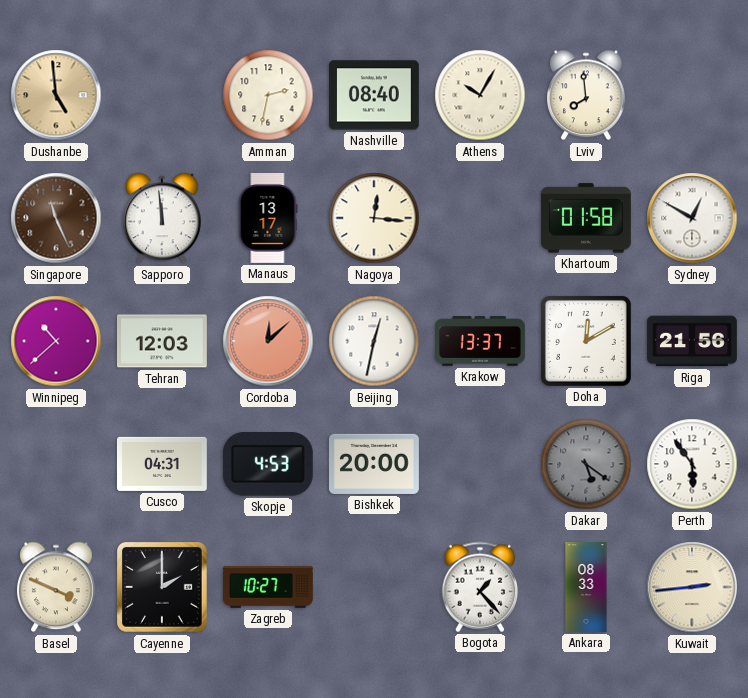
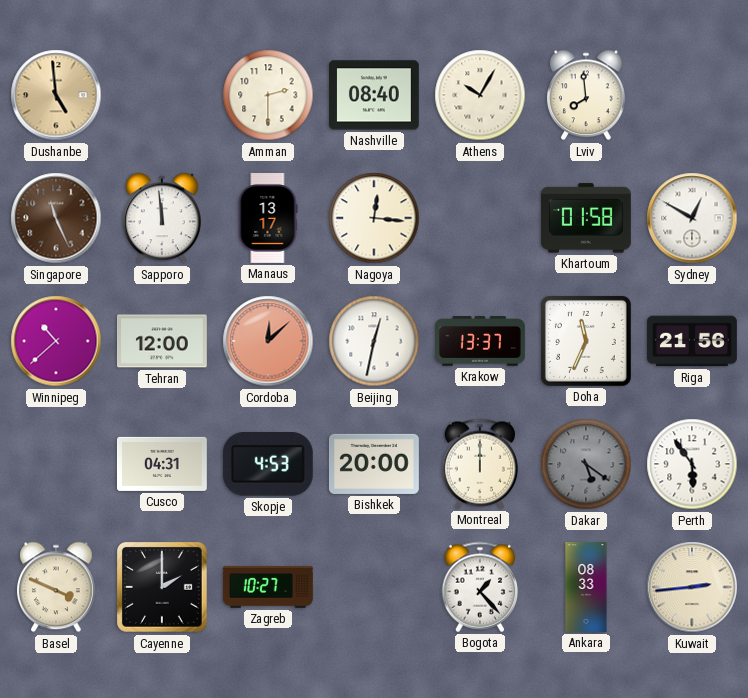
Amman: 2:32 -> 2:30 (268, 95)
Tehran: 12:03 -> 12:00 (162, 341)
Doha: 12:10 -> 11:34 (586, 341)
Montreal: none -> 12:00 (480, 464)
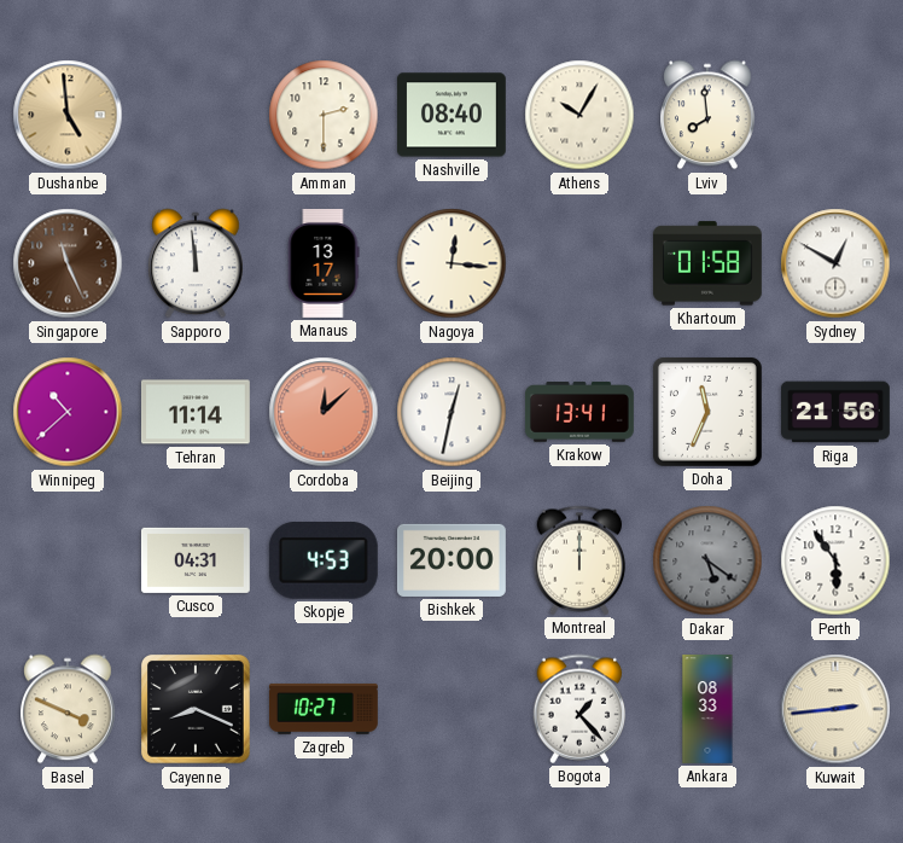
Tehran: 12:00 -> 11:14 (196, 412)
Krakow: 13:37 -> 13:41 (579, 412)
Cayenne: 2:00 -> 8:19 (197, 710)
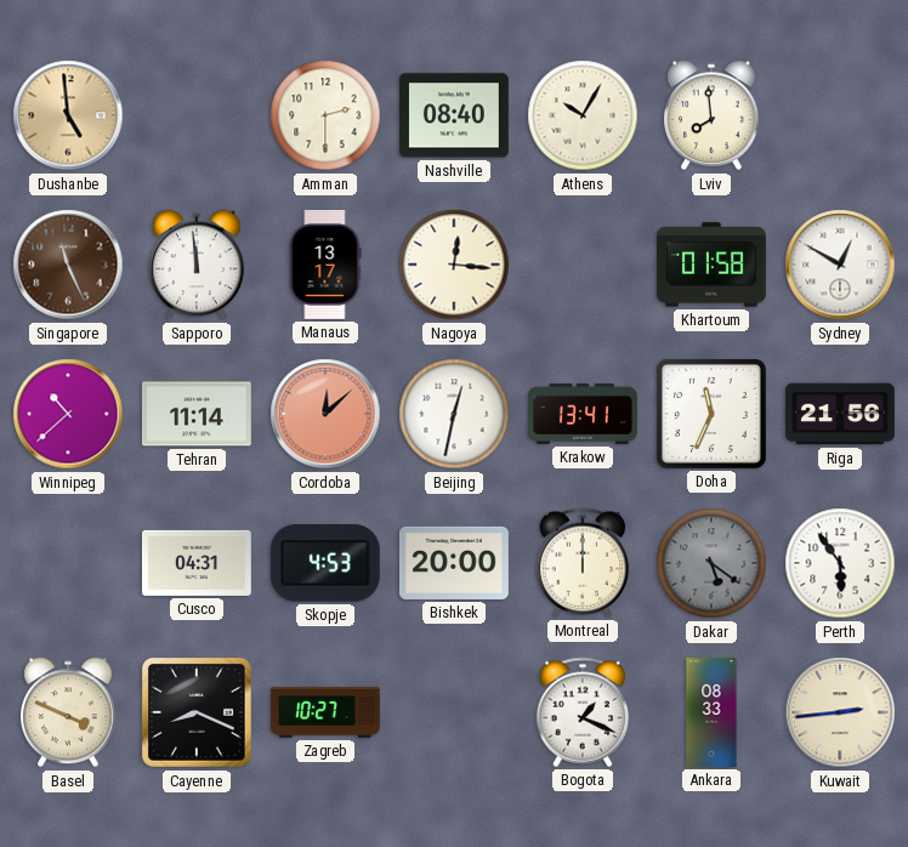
Bogota: 1:23 -> 1:19 (583, 712)
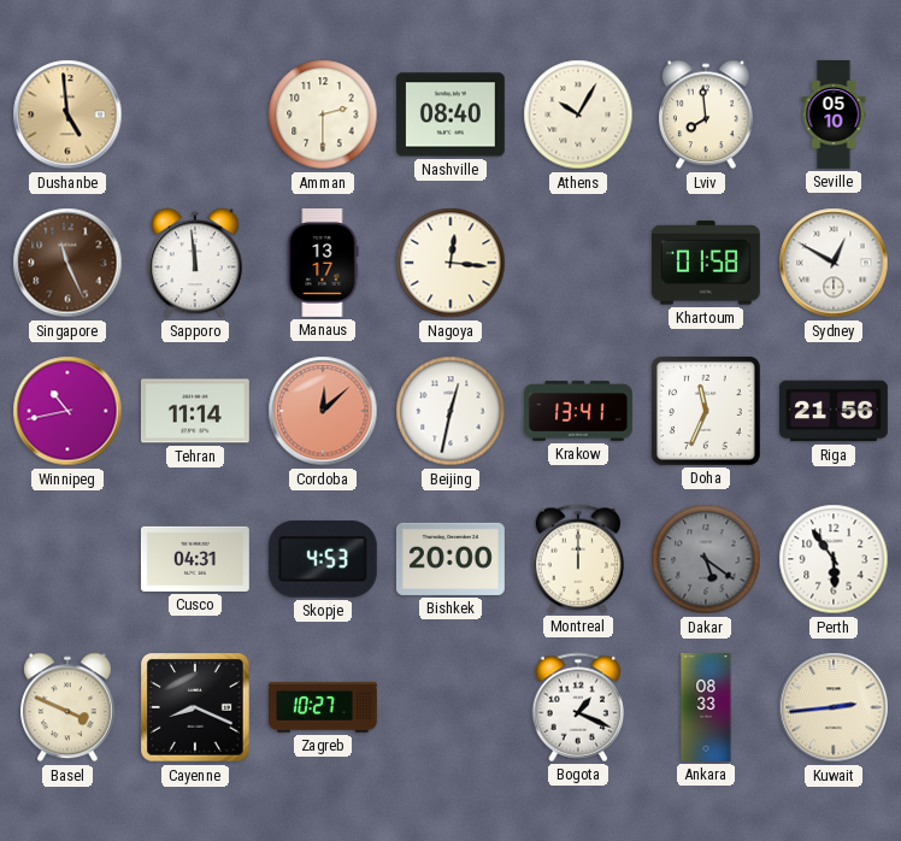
Seville: none -> 05:10 (834, 116)
Winnipeg: 10:38 -> 10:43 (67, 411)
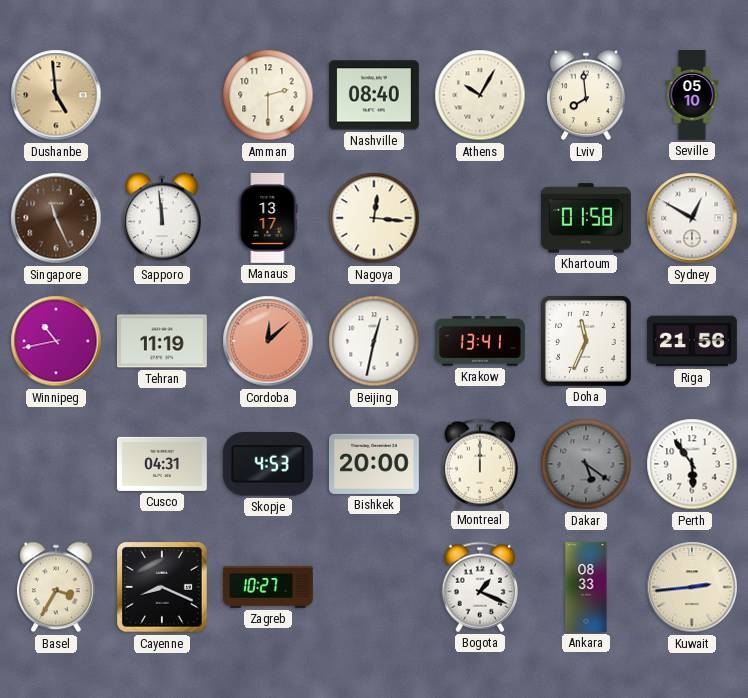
Tehran: 11:14 -> 11:19 (162, 341)
Basel: 3:49 -> 3:35 (57, 587)
